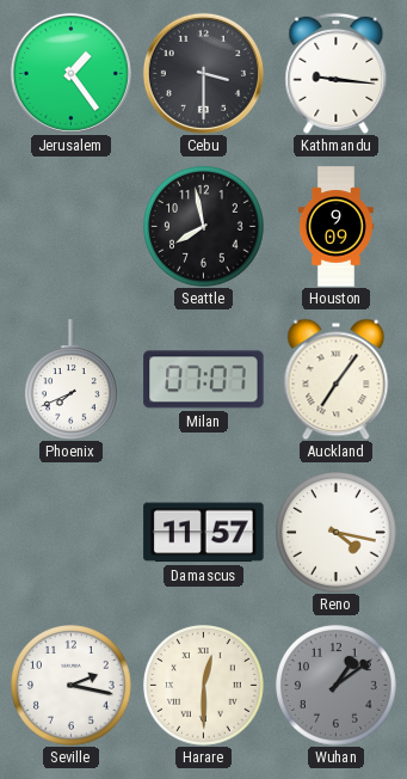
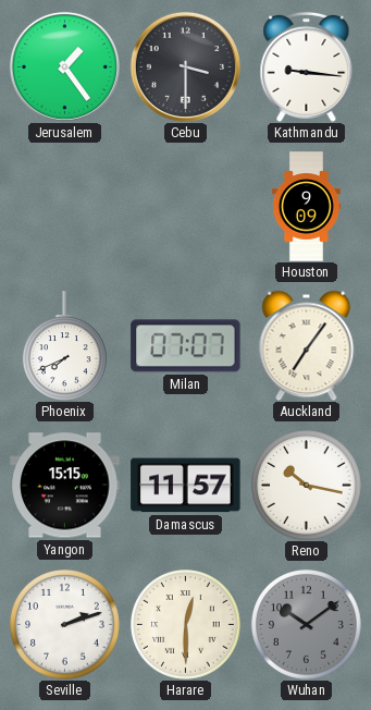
Seattle: 7:58 -> none (204, 227)
Yangon: none -> 15:15 (65, 486)
Reno: 4:17 -> 10:17 (307, 486)
Seville: 2:17 -> 2:12 (65, 625)
Wuhan: 1:09 -> 10:09 (307, 625)
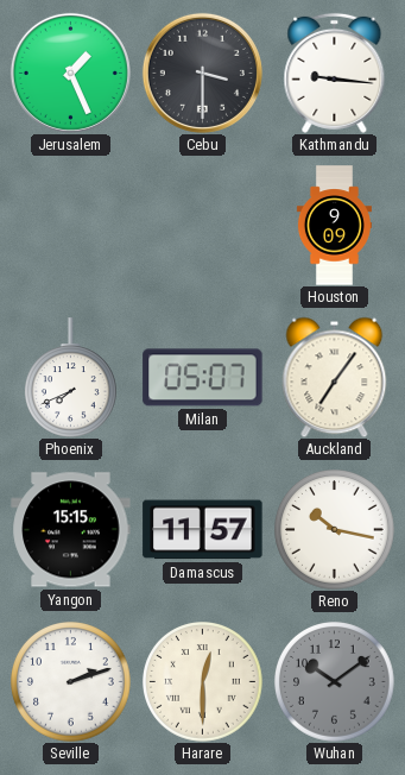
Jerusalem: 1:24 -> 1:26 (70, 73)
Milan: 07:07 -> 05:07 (203, 378)
